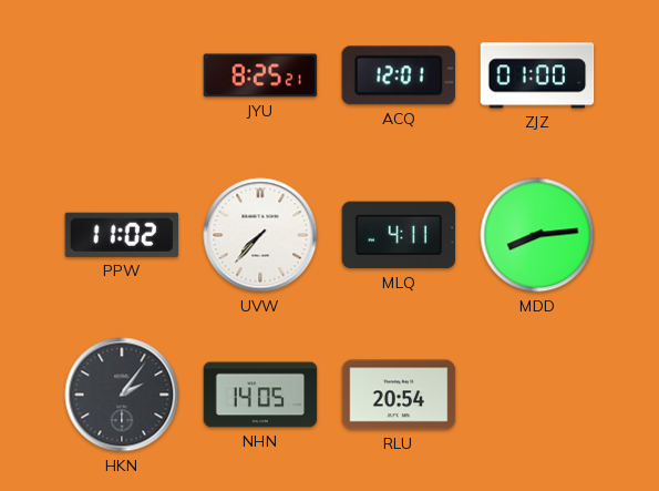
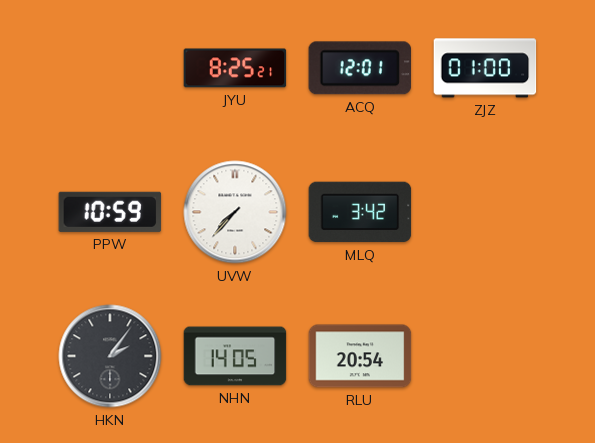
PPW: 11:02 -> 10:59 (110, 212)
MLQ: 4:11 -> 3:42 (360, 212)
MDD: 8:14 -> none (537, 235)
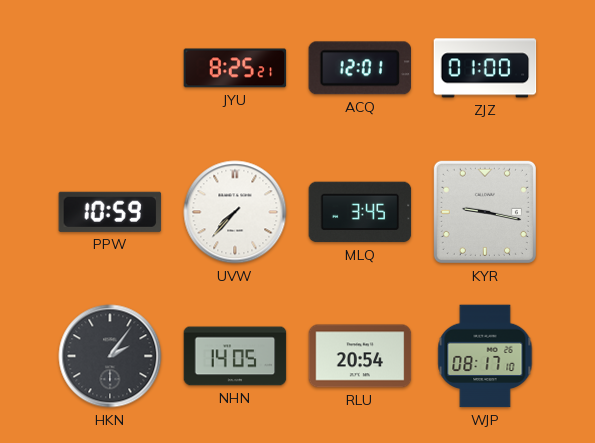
MLQ: 3:42 -> 3:45 (360, 212)
KYR: none -> 9:17 (485, 212)
WJP: none -> 08:17 (485, 356)
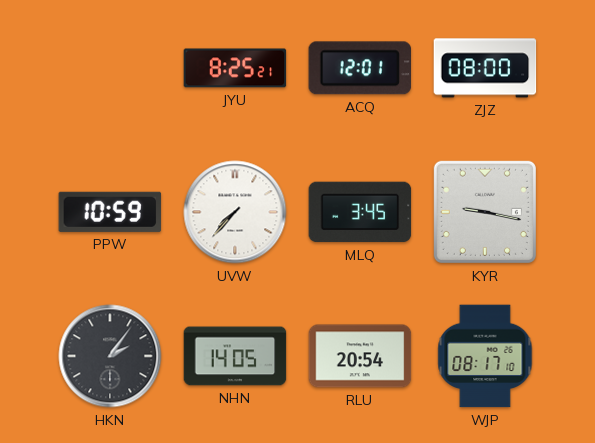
ZJZ: 01:00 -> 08:00 (485, 68)
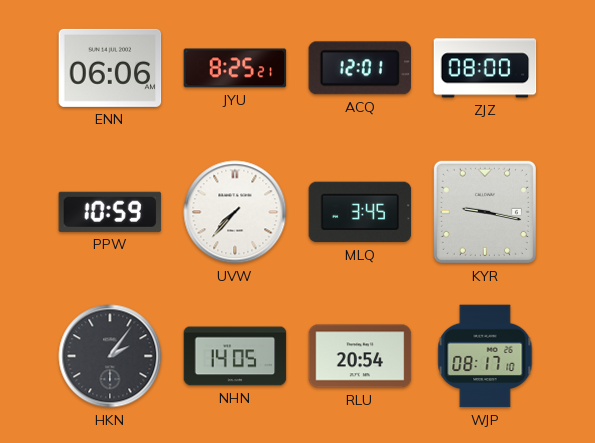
ENN: none -> 06:06 (110, 68)
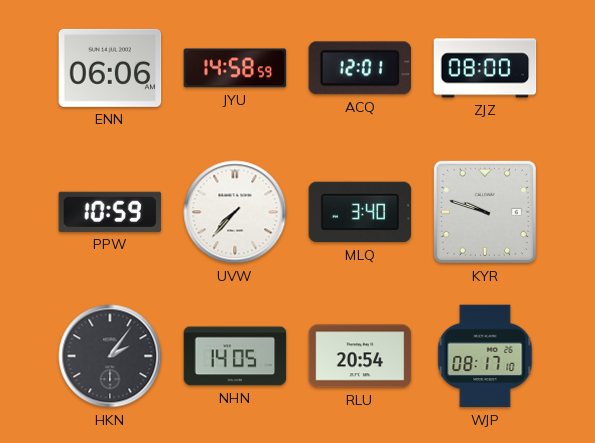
JYU: 8:25 -> 14:58 (235, 68)
MLQ: 3:45 -> 3:40 (360, 212)
KYR: 9:17 -> 9:48 (485, 212)
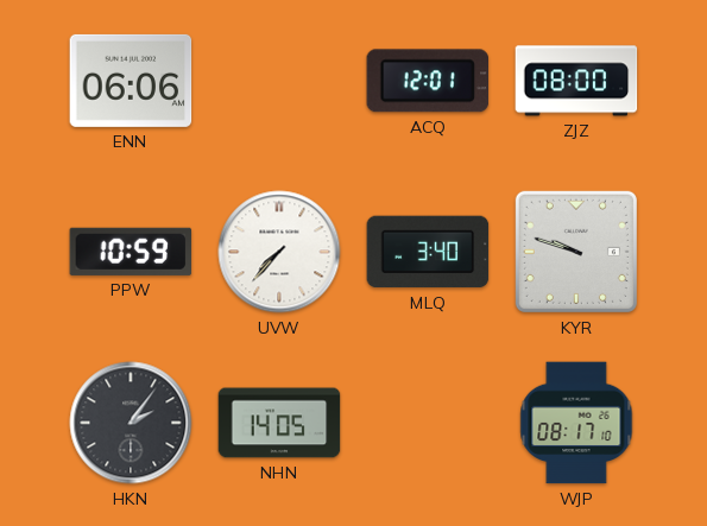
JYU: 14:58 -> none (235, 68)
RLU: 20:54 -> none (360, 356)
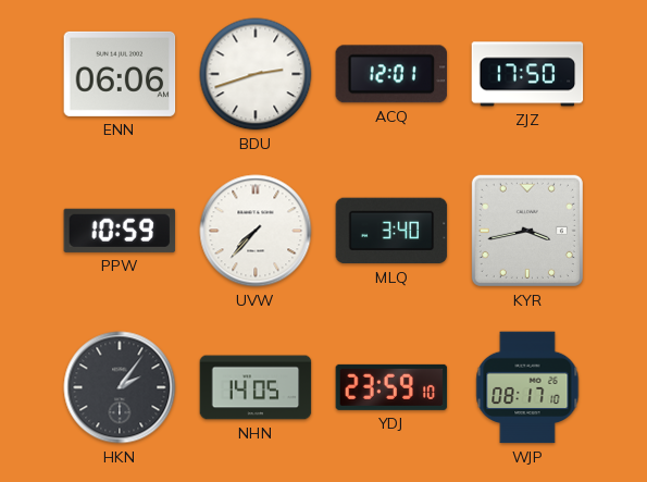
BDU: none -> 2:42 (256, 74)
ZJZ: 08:00 -> 17:50 (527, 74)
KYR: 9:48 -> 3:43 (527, 231)
YDJ: none -> 23:59 (391, 387)
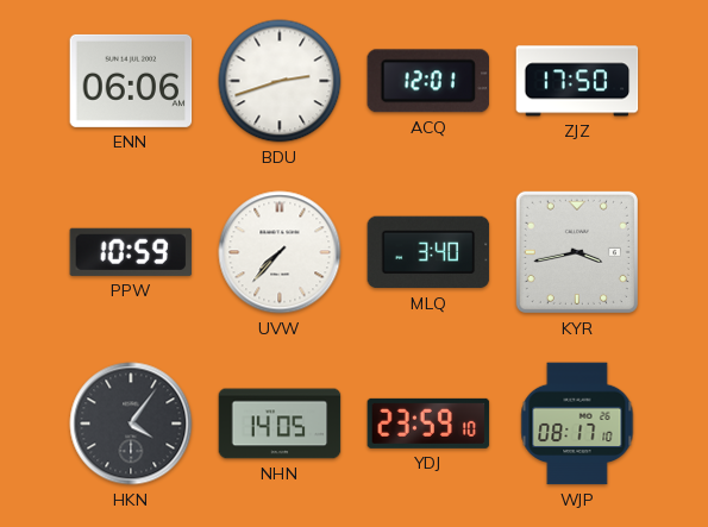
HKN: 2:06 -> 4:06 (131, 424)
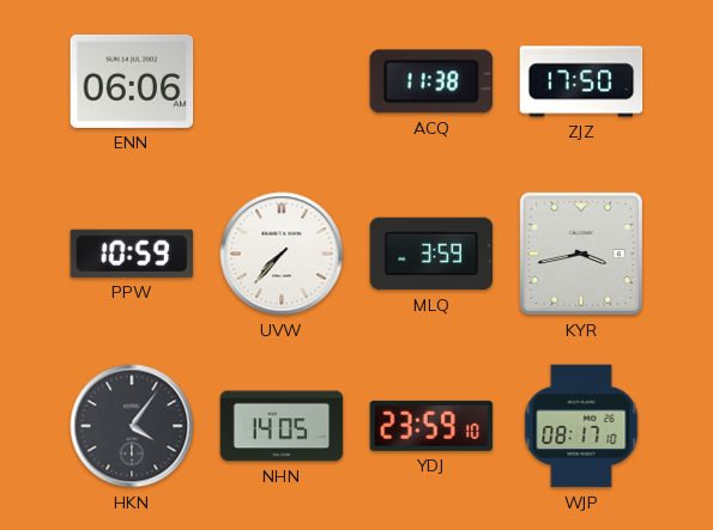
BDU: 2:42 -> none (280, 81)
ACQ: 12:01 -> 11:38 (430, 81)
MLQ: 3:40 -> 3:59 (431, 254)
